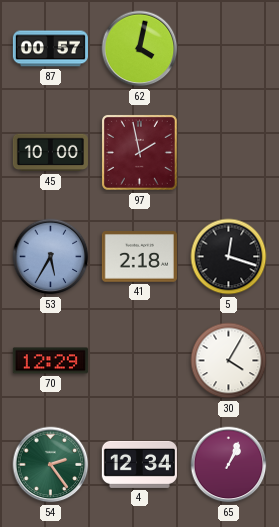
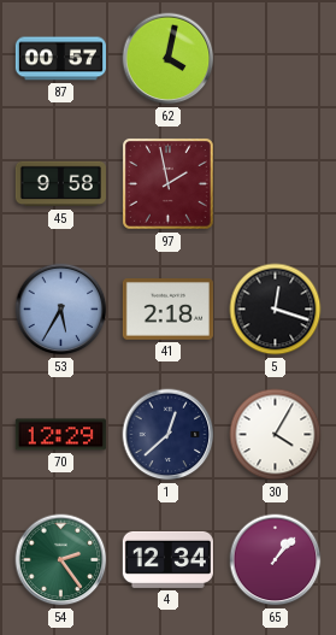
45: 10:00 -> 9:58 (60, 184)
1: none -> 12:38 (169, 435)
65: 1:04 -> 1:07 (276, 560)
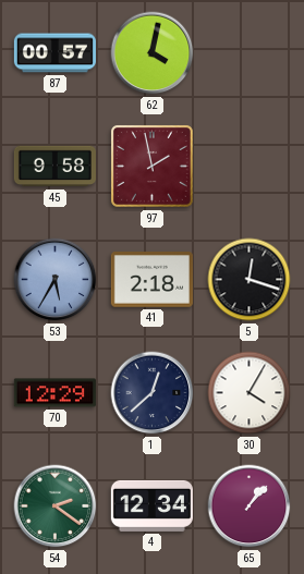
54: 2:24 -> 2:21 (56, 506)
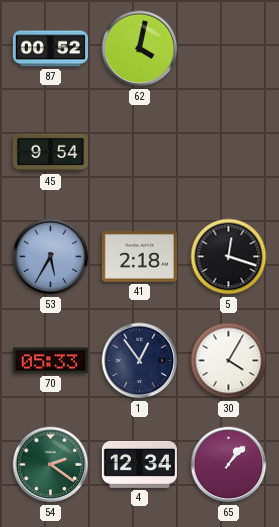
87: 00:57 -> 00:52 (50, 49)
45: 9:58 -> 9:54 (50, 153)
97: 1:58 -> none (151, 166)
70: 12:29 -> 05:33 (50, 361)
1: 12:38 -> 12:54 (140, 361)
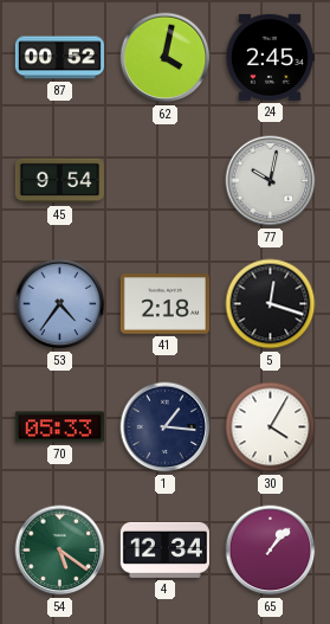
24: none -> 2:45 (270, 57)
77: none -> 10:02 (271, 181)
53: 5:35 -> 4:36 (60, 304)
1: 12:54 -> 1:16 (166, 427)
54: 2:21 -> 5:21 (60, 551)
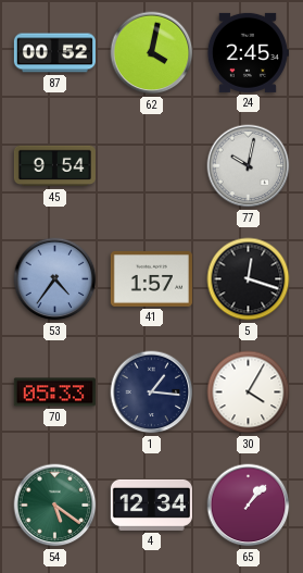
41: 2:18 -> 1:57 (151, 279)
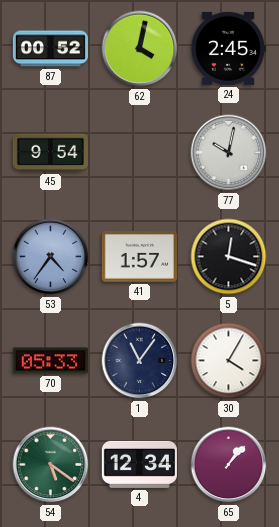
1: 1:16 -> 11:06 (140, 361)
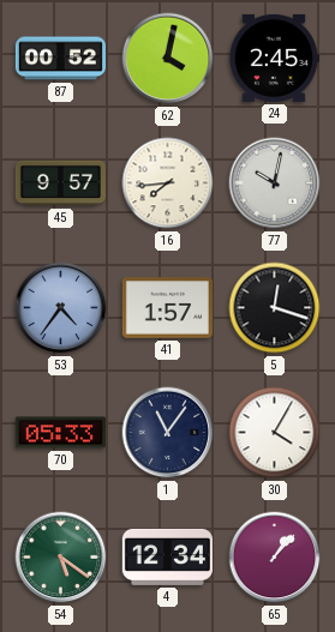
45: 9:54 -> 9:57 (60, 183)
16: none -> 7:44 (168, 183)
